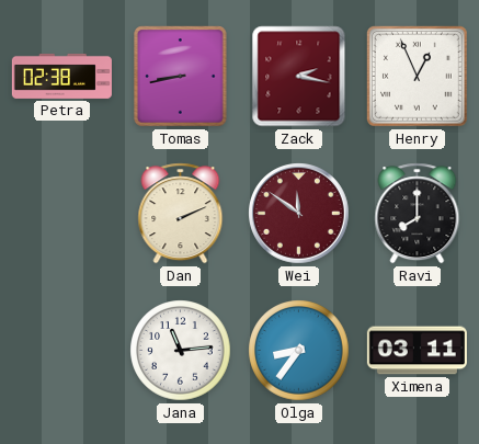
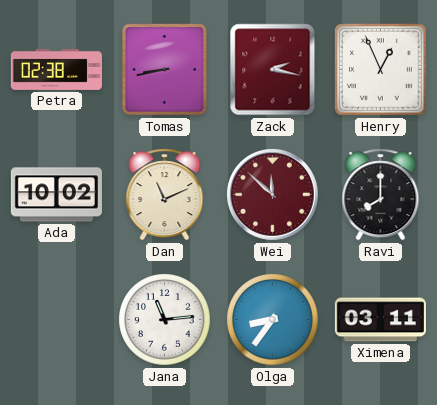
Ada: none -> 10:02 (56, 195)
Dan: 2:11 -> 11:11 (165, 195)
Wei: 11:51 -> 11:52 (273, 195)
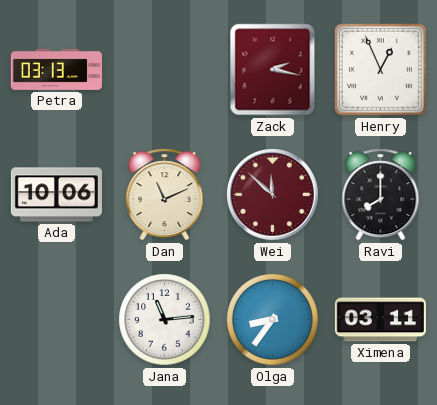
Petra: 02:38 -> 03:13 (56, 69)
Tomas: 8:43 -> none (165, 70)
Ada: 10:02 -> 10:06 (56, 195)
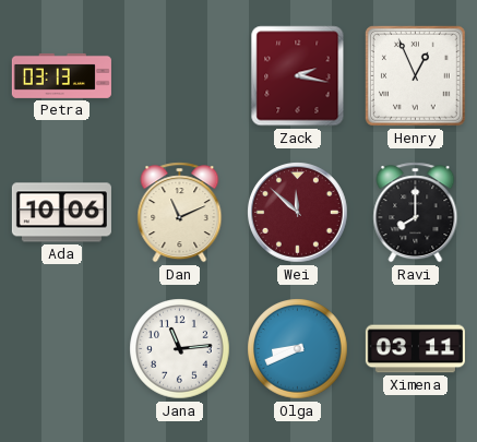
Olga: 8:36 -> 8:41 (298, 349)
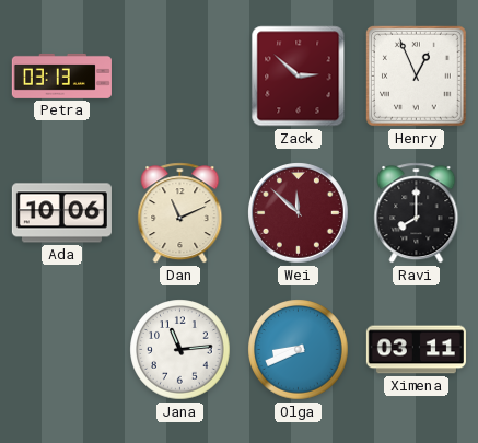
Zack: 2:17 -> 2:52 (299, 77)
